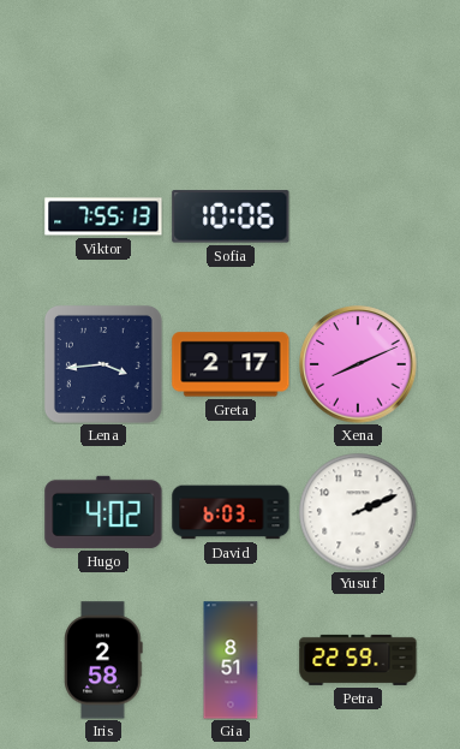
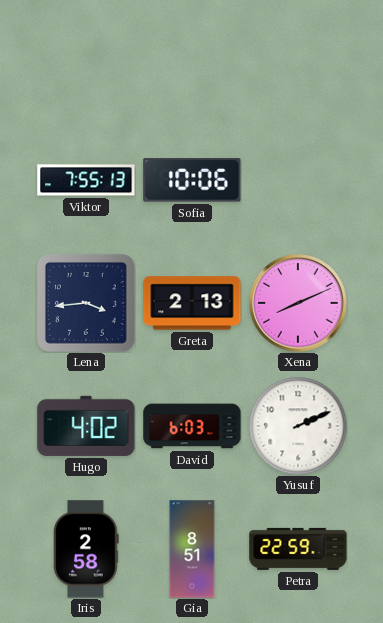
Greta: 2:17 -> 2:13 (192, 303)
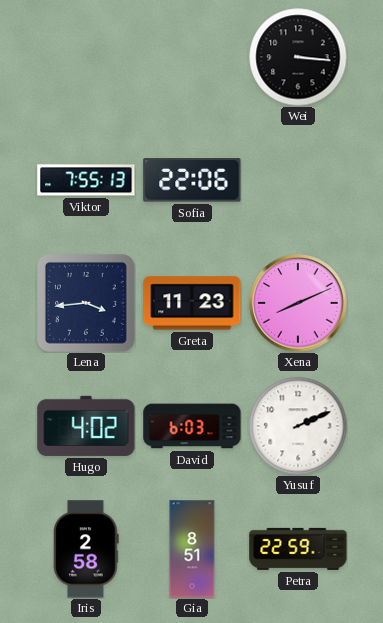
Wei: none -> 3:16 (298, 57)
Sofia: 10:06 -> 22:06 (192, 180)
Greta: 2:13 -> 11:23 (192, 303)
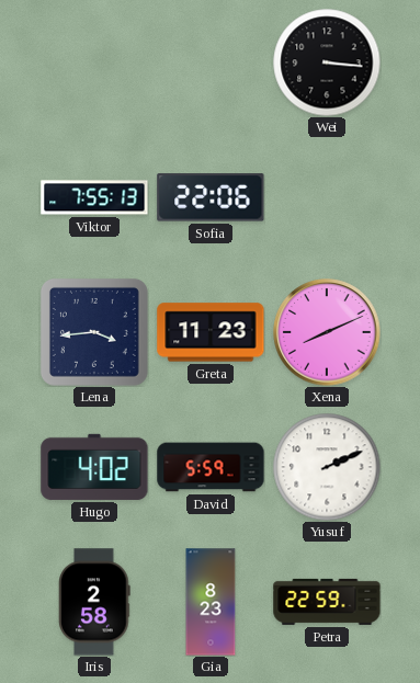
David: 6:03 -> 5:59 (211, 467)
Gia: 8:51 -> 8:23 (211, 602)
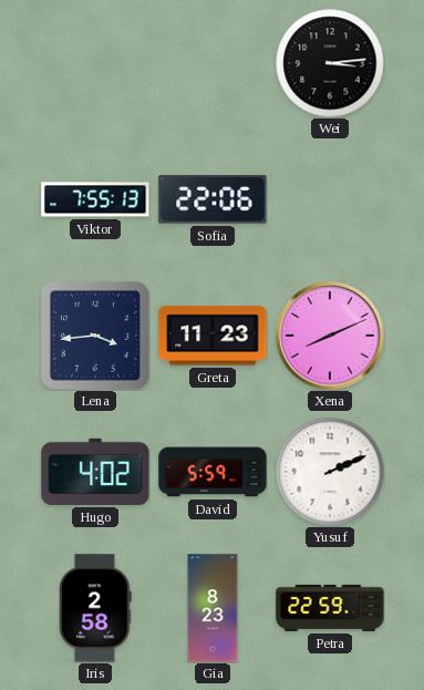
Wei: 3:16 -> 3:14 (330, 63)
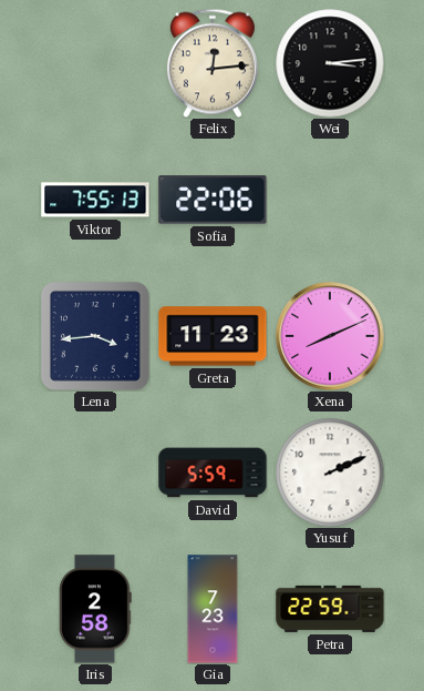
Felix: none -> 12:14 (213, 63)
Hugo: 4:02 -> none (95, 472)
Gia: 8:23 -> 7:23 (213, 609)
